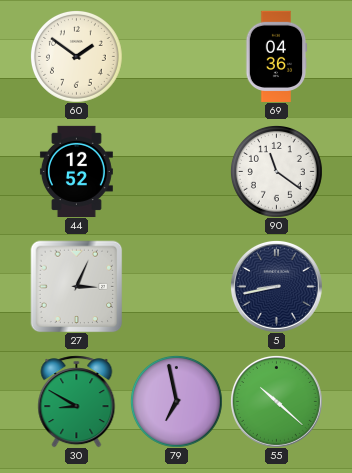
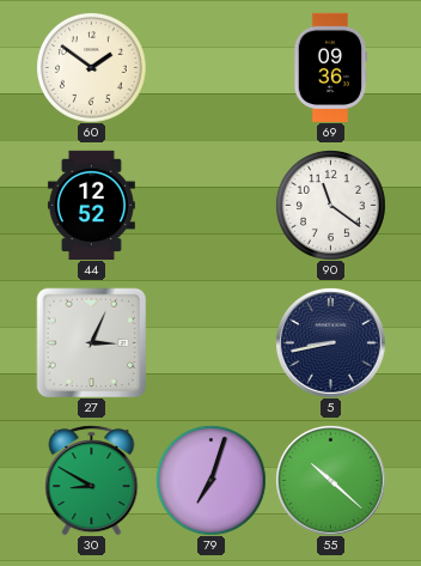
69: 04:36 -> 09:36 (330, 67)
79: 6:58 -> 7:03 (212, 481)
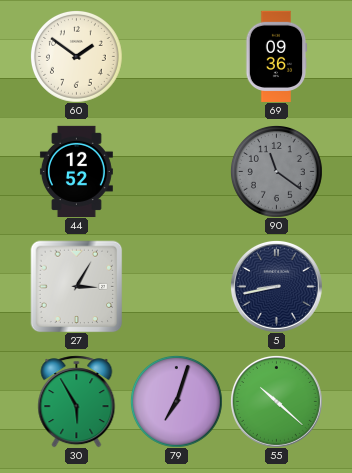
90 dial: white -> grey (277, 172)
27: 3:04 -> 3:05 (76, 286)
30: 8:50 -> 5:55 (77, 401)
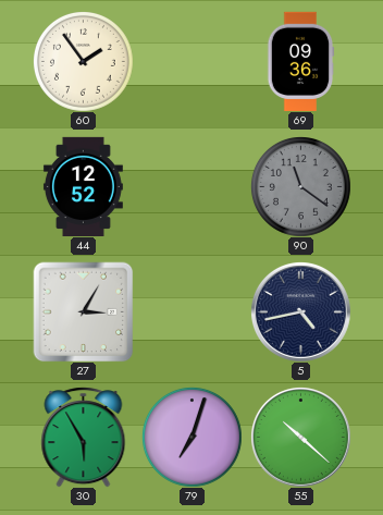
60: 1:51 -> 1:54 (84, 62)
5: 8:43 -> 4:43 (300, 311)
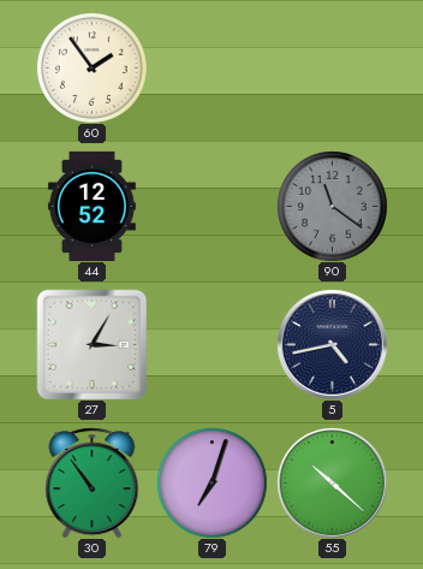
69: 09:36 -> none (300, 61)
30: 5:55 -> 10:54 (93, 482)
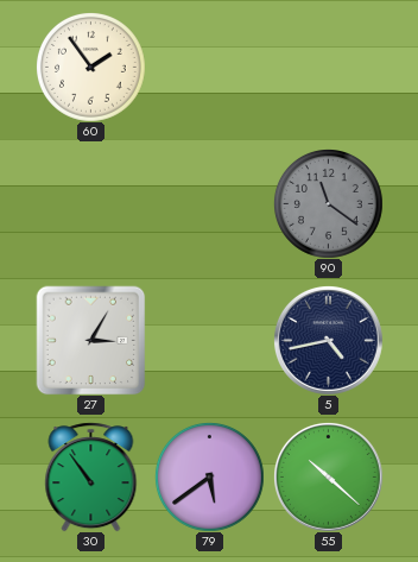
44: 12:52 -> none (91, 206)
79: 7:03 -> 5:39 (210, 478)
